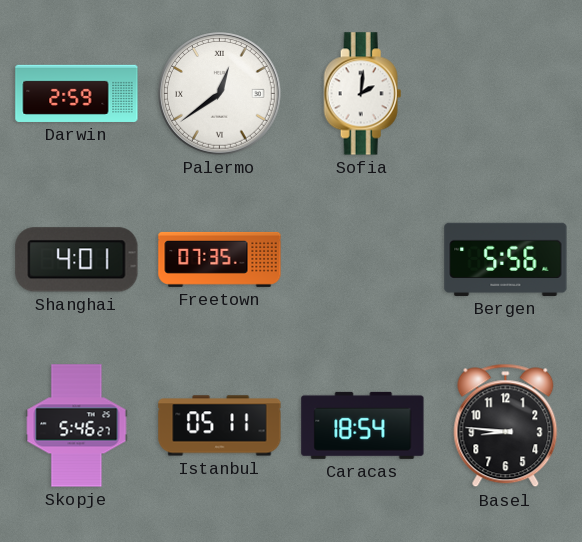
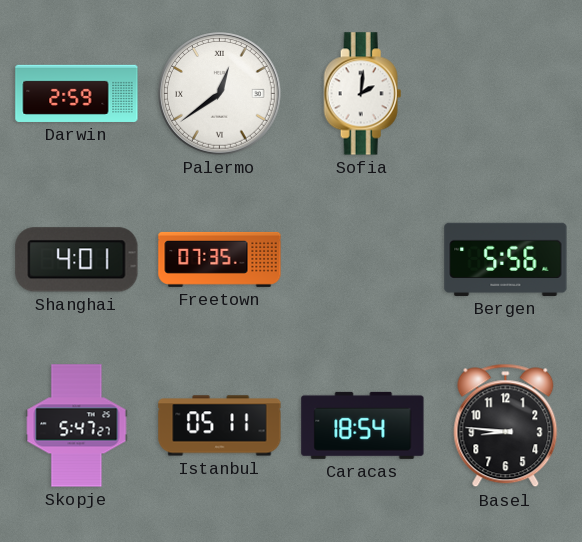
Skopje: 5:46 -> 5:47 (77, 426)
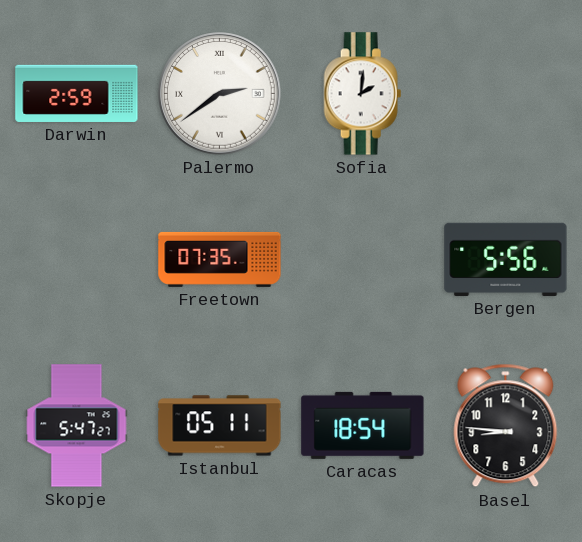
Palermo: 12:39 -> 2:39 (220, 94)
Shanghai: 4:01 -> none (77, 260)
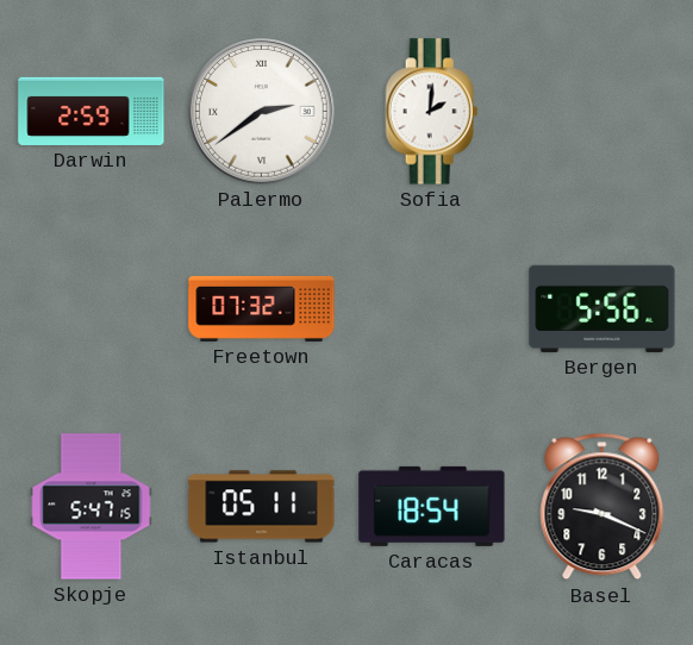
Freetown: 07:35 -> 07:32 (262, 308)
Skopje: 5:47:27 -> 5:47:15 (92, 507)
Basel: 8:46 -> 9:19 (603, 507)
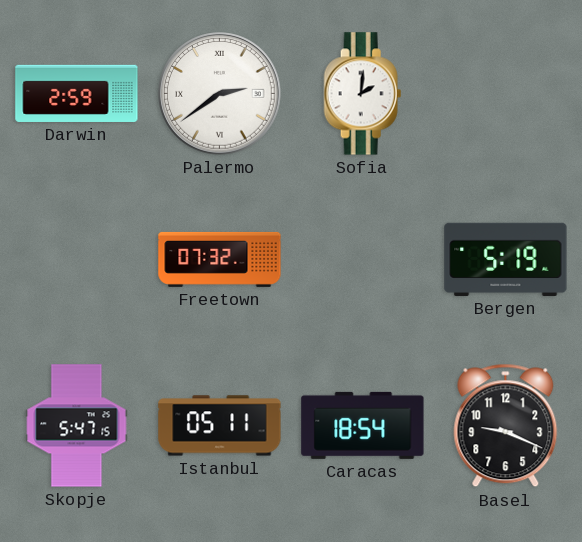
Bergen: 5:56 -> 5:19 (506, 259)
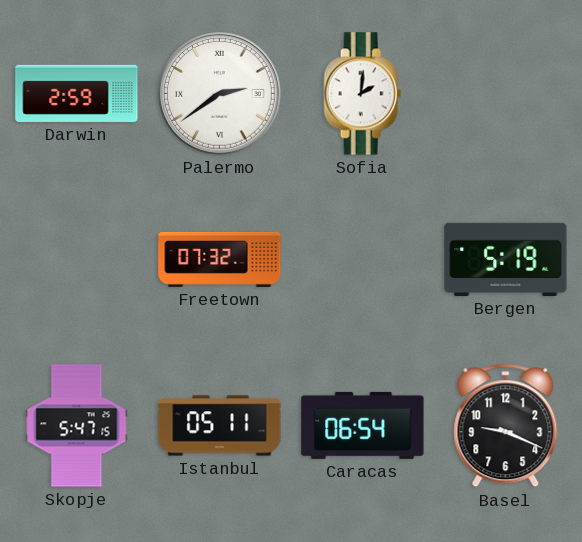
Caracas: 18:54 -> 06:54 (363, 425)
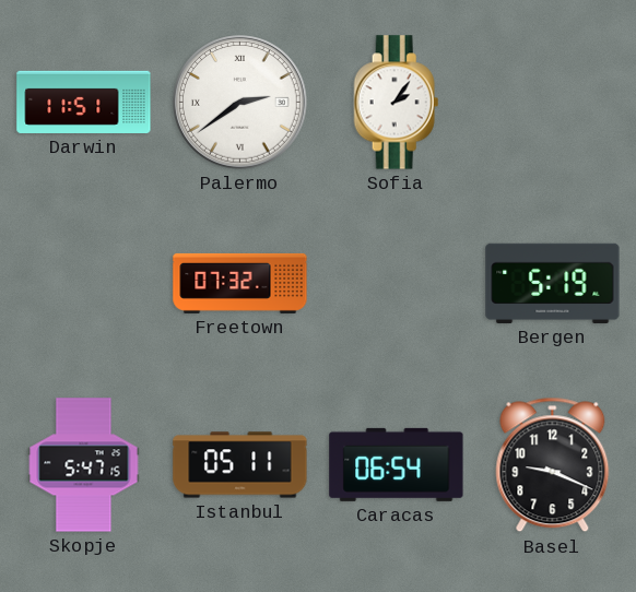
Darwin: 2:59 -> 11:51 (84, 102)
Sofia: 2:01 -> 2:06 (397, 103)
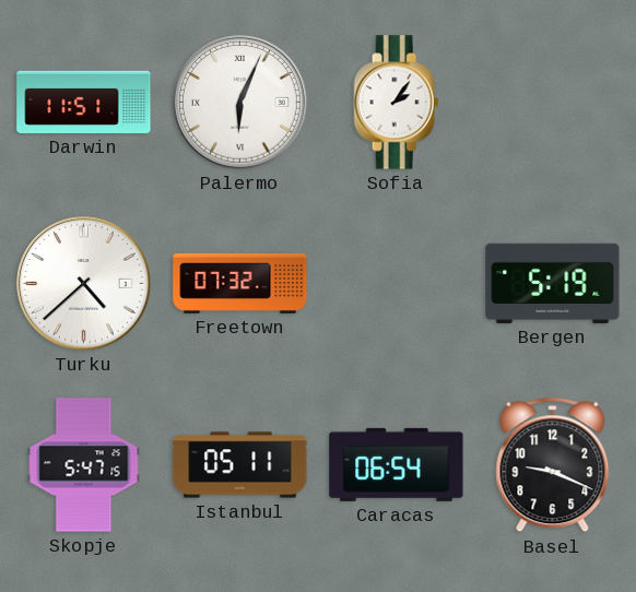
Palermo: 2:39 -> 6:04 (240, 103)
Turku: none -> 4:38 (84, 284)
